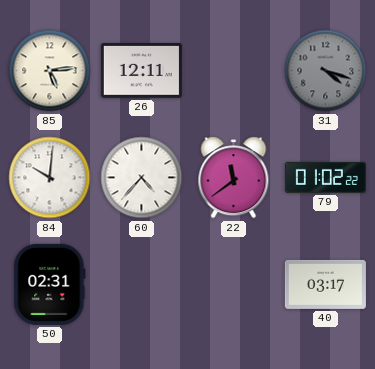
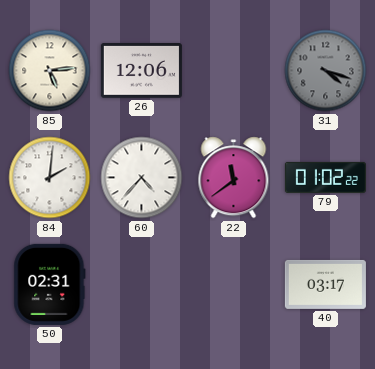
26: 12:11 -> 12:06 (141, 71)
84: 10:01 -> 2:01 (50, 178)
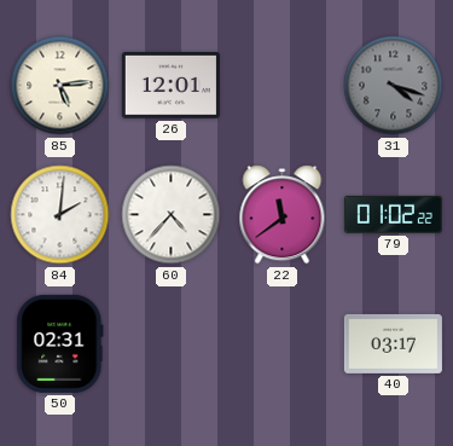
26: 12:06 -> 12:01 (170, 86)
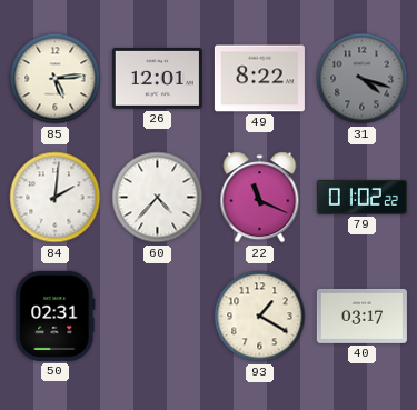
49: none -> 8:22 (259, 79)
22: 11:39 -> 11:19 (260, 198)
93: none -> 1:20 (260, 317)
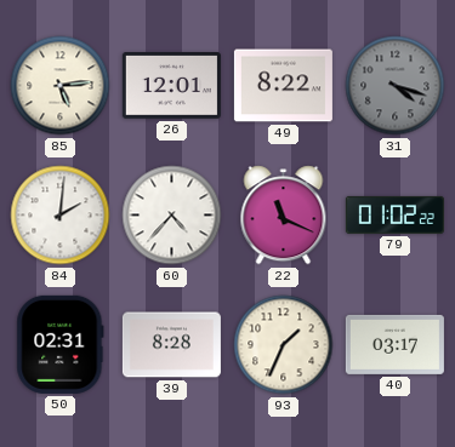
39: none -> 8:28 (171, 345)
93: 1:20 -> 1:34 (284, 345)
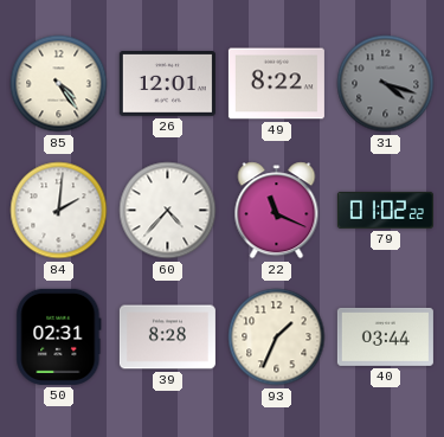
85: 5:14 -> 4:24 (59, 84)
40: 03:17 -> 03:44 (385, 336)
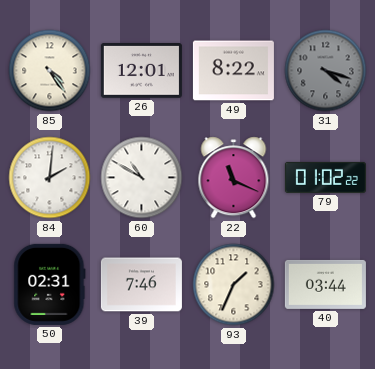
60: 4:37 -> 10:50 (142, 178)
39: 8:28 -> 7:46 (141, 285)
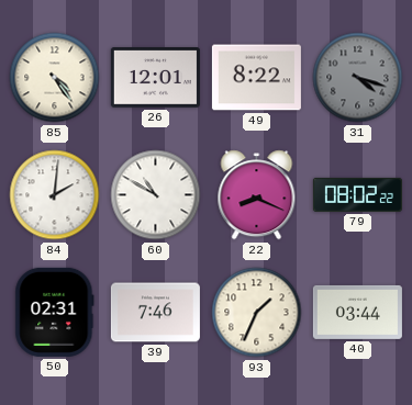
22: 11:19 -> 8:19 (257, 195)
79: 01:02 -> 08:02 (357, 194)
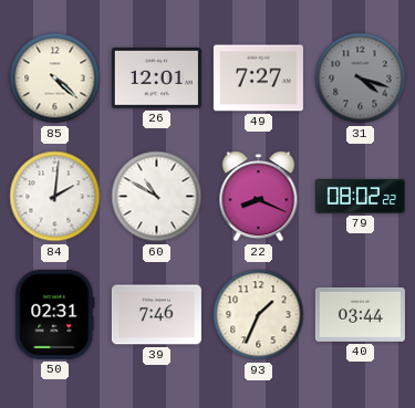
85: 4:24 -> 4:22 (55, 79)
49: 8:22 -> 7:27 (258, 79)
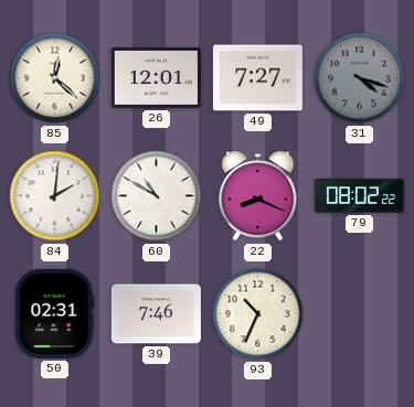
85: 4:22 -> 12:22 (55, 78)
93: 1:34 -> 10:34 (258, 314)
40: 03:44 -> none (360, 314)
